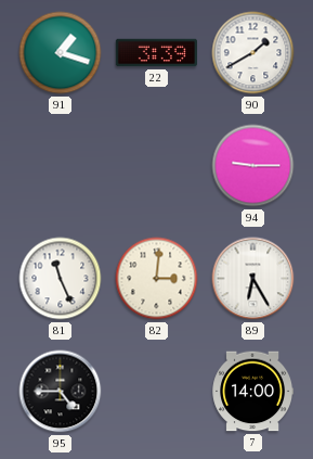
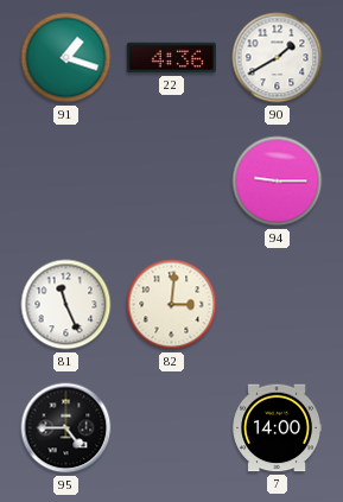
22: 3:39 -> 4:36 (171, 58)
89: 6:25 -> none (253, 279)
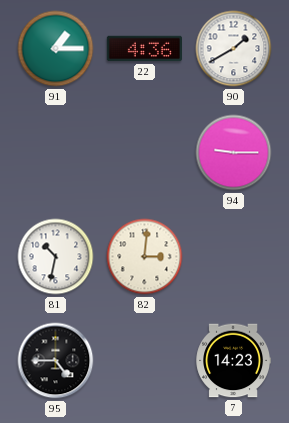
91: 1:18 -> 1:15 (56, 49)
81: 11:26 -> 10:32 (56, 257)
7: 14:00 -> 14:23 (233, 361)
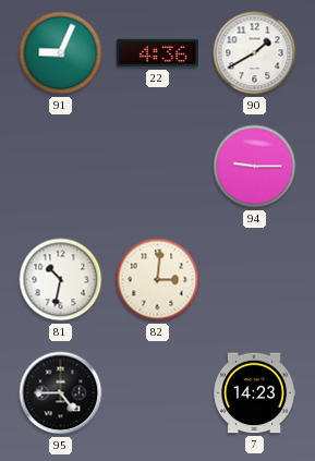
91: 1:15 -> 9:04 (61, 53)
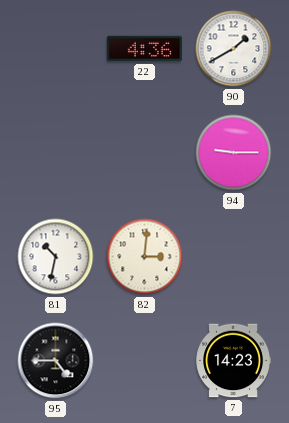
91: 9:04 -> none (61, 53)
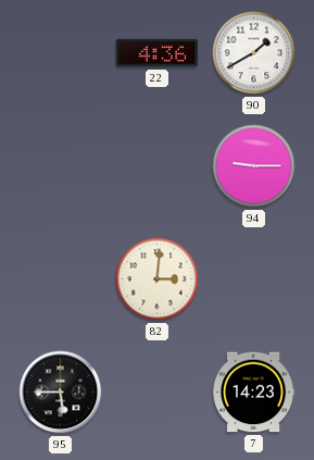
81: 10:32 -> none (56, 257)
95: 4:45 -> 5:45 (61, 393)
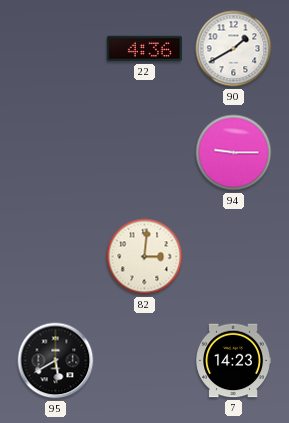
95: 5:45 -> 5:40 (56, 361)
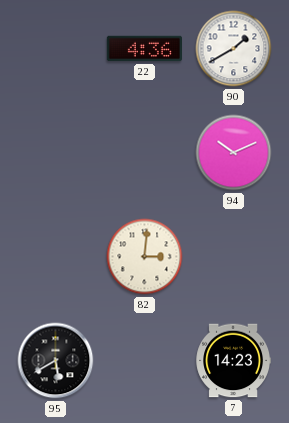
94: 9:15 -> 10:11 (234, 153)
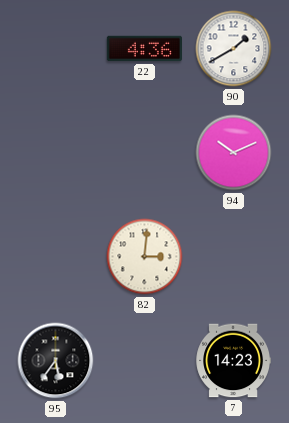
95: 5:40 -> 5:36 (56, 361)
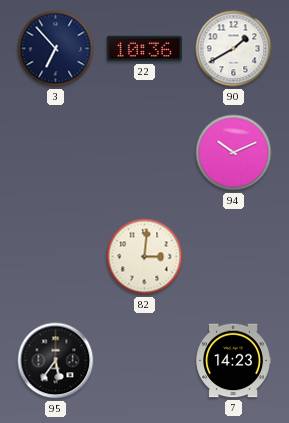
3: none -> 6:53 (56, 49)
22: 4:36 -> 10:36 (144, 49)
